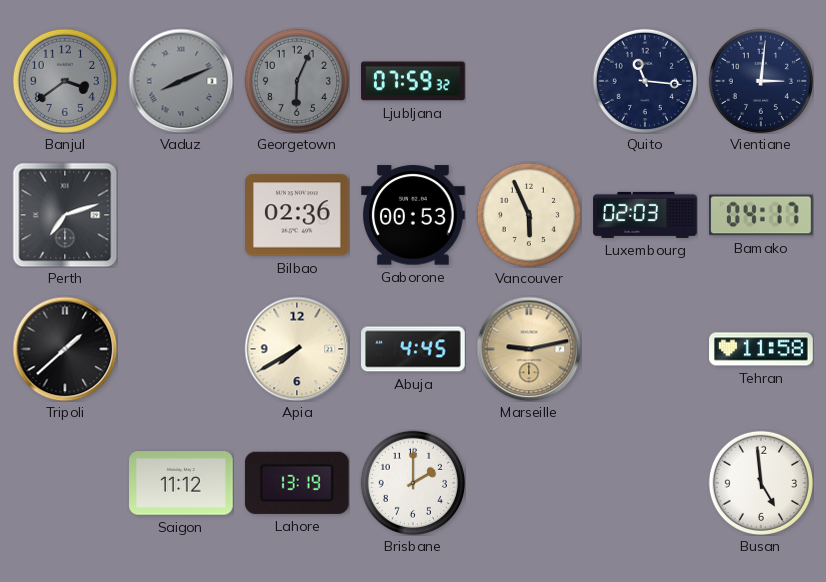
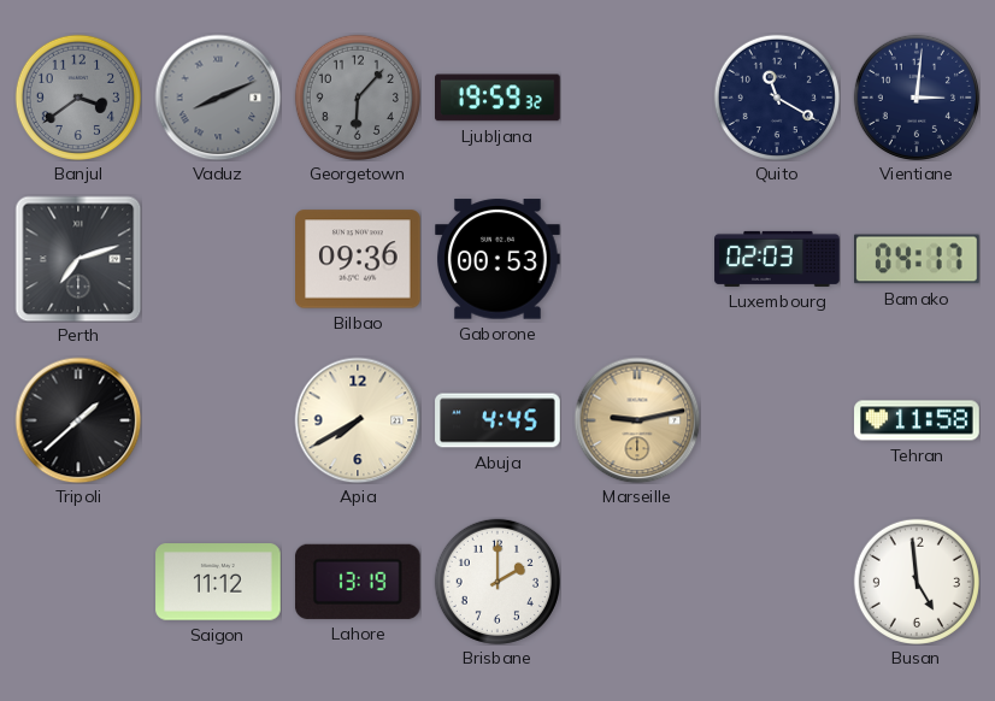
Georgetown: 6:04 -> 6:07 (358, 98)
Ljubljana: 07:59 -> 19:59 (499, 98)
Quito: 11:16 -> 11:20 (777, 98)
Bilbao: 02:36 -> 09:36 (359, 259)
Vancouver: 5:56 -> none (529, 215)
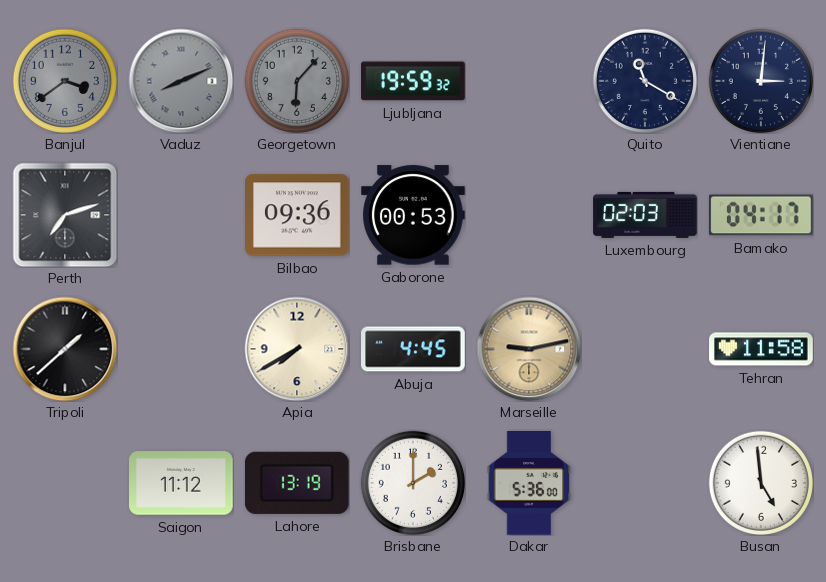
Dakar: none -> 5:36 (529, 483)
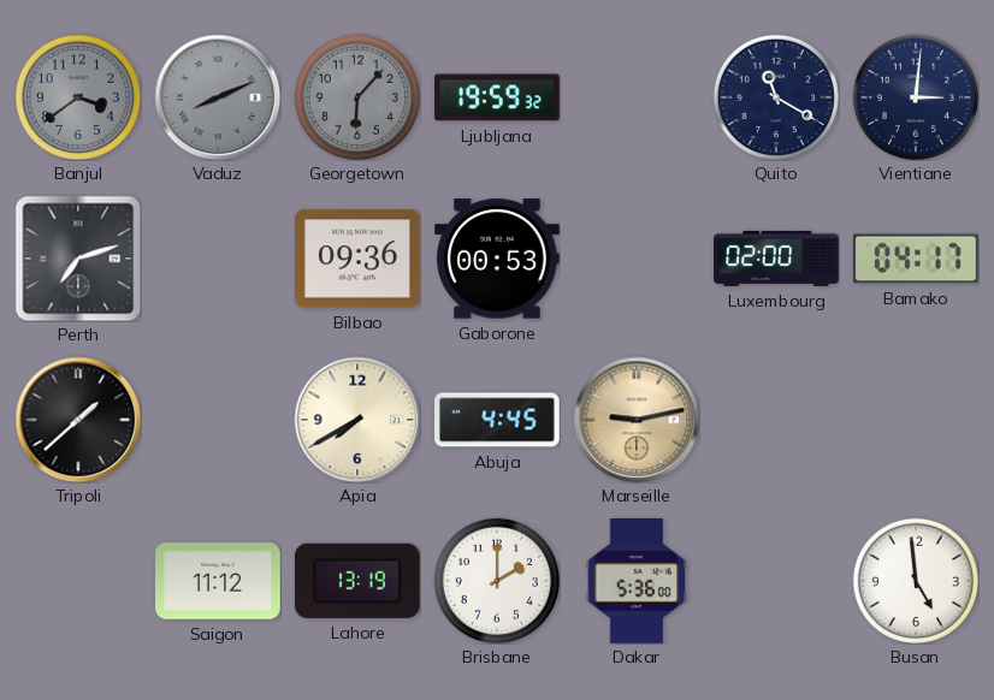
Luxembourg: 02:03 -> 02:00 (776, 259)
Tehran: 11:58 -> none (761, 349)
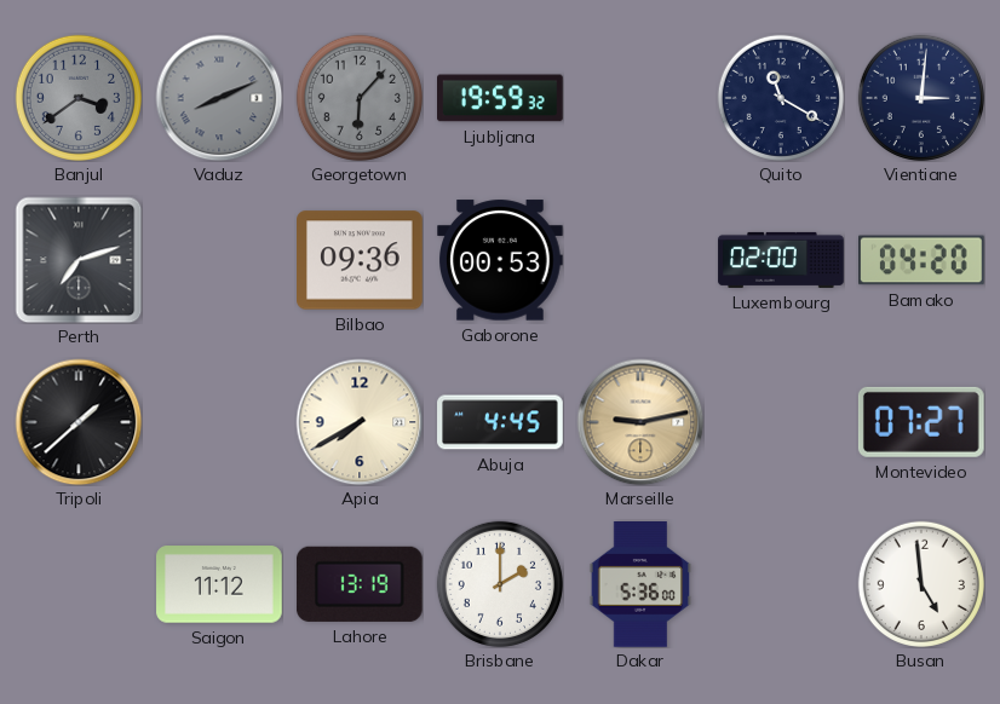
Bamako: 04:17 -> 04:20 (923, 260)
Montevideo: none -> 07:27 (921, 422)
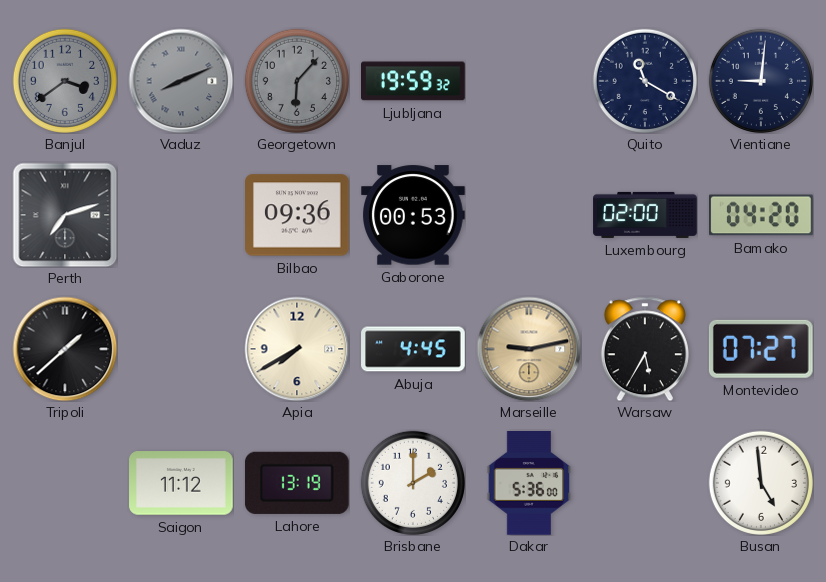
Vientiane: 3:01 -> 9:01 (761, 81)
Warsaw: none -> 5:35 (645, 349)
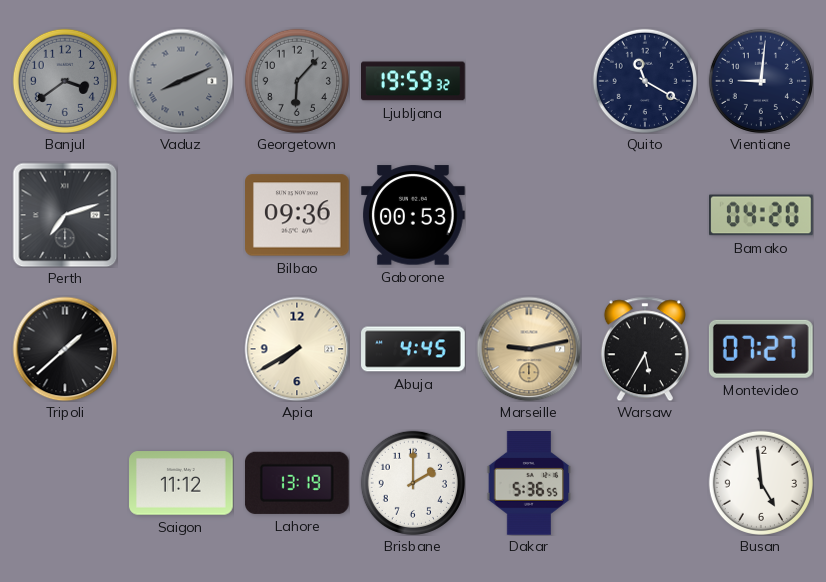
Luxembourg: 02:00 -> none (645, 215)
Dakar: 5:36:00 -> 5:36:55 (529, 483)
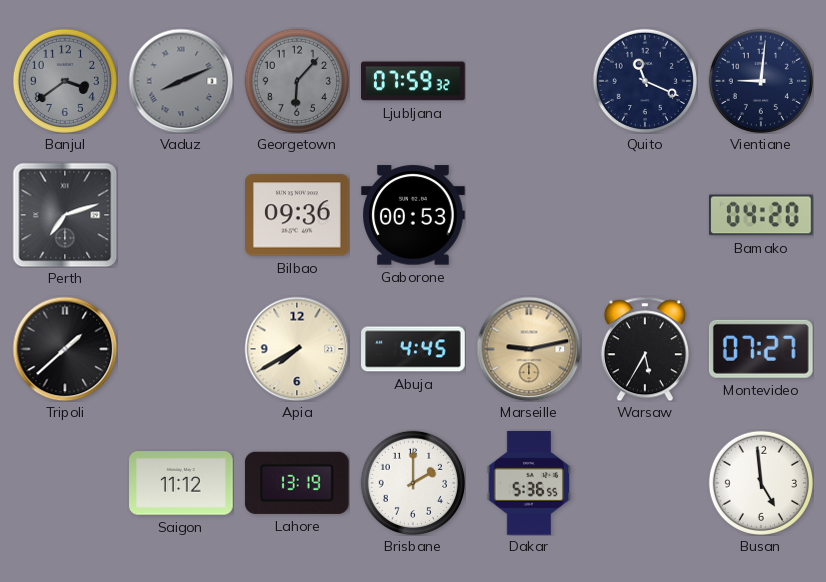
Ljubljana: 19:59 -> 07:59 (414, 81)
Quito: 11:20 -> 11:19 (645, 81)
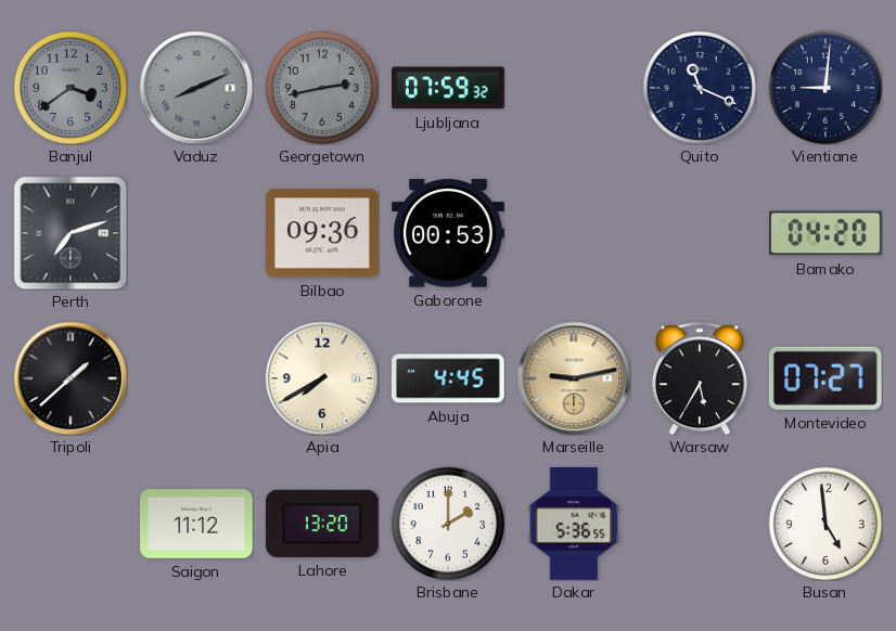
Georgetown: 6:07 -> 2:43 (322, 88)
Lahore: 13:19 -> 13:20 (322, 524)
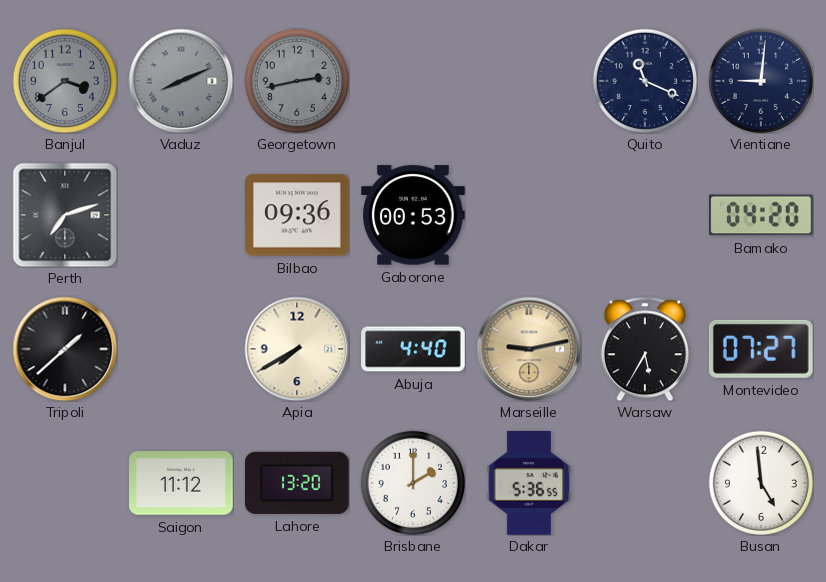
Ljubljana: 07:59 -> none (449, 88)
Abuja: 4:45 -> 4:40 (413, 349)
